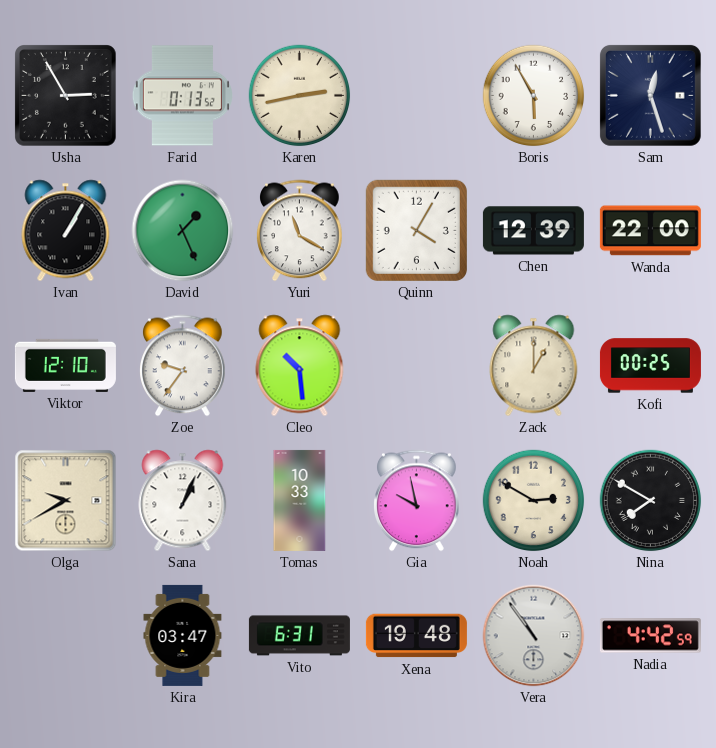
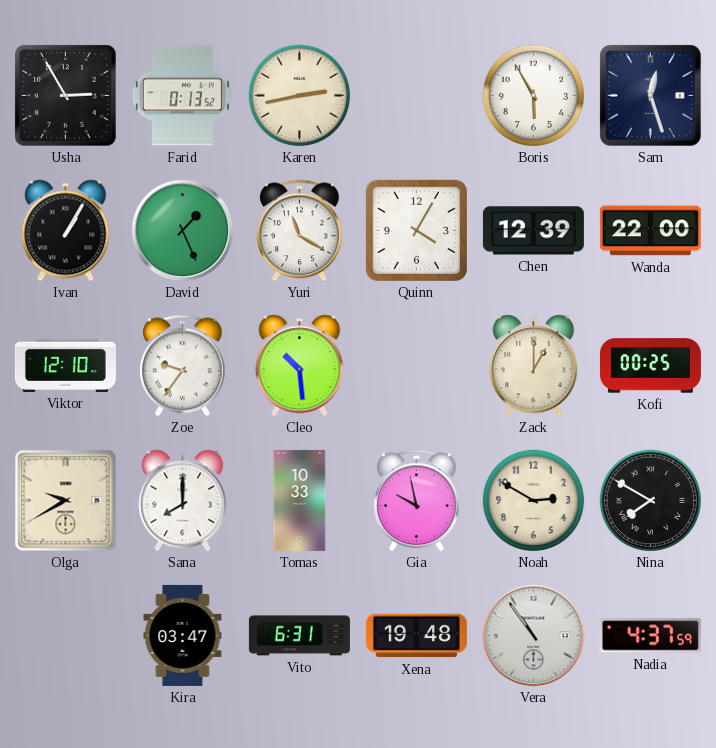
Sana: 1:04 -> 8:00 (183, 501)
Nadia: 4:42 -> 4:37 (650, 636)
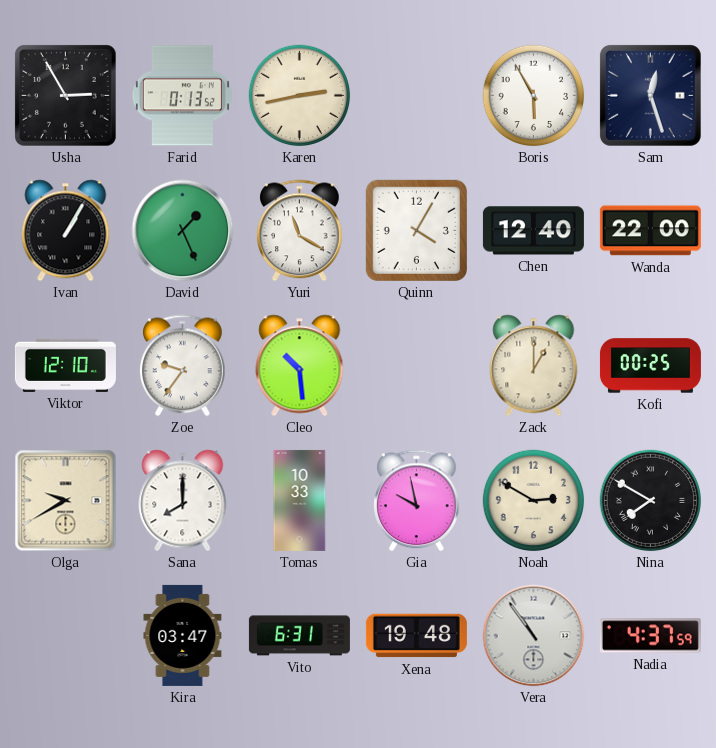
Chen: 12:39 -> 12:40 (533, 231)
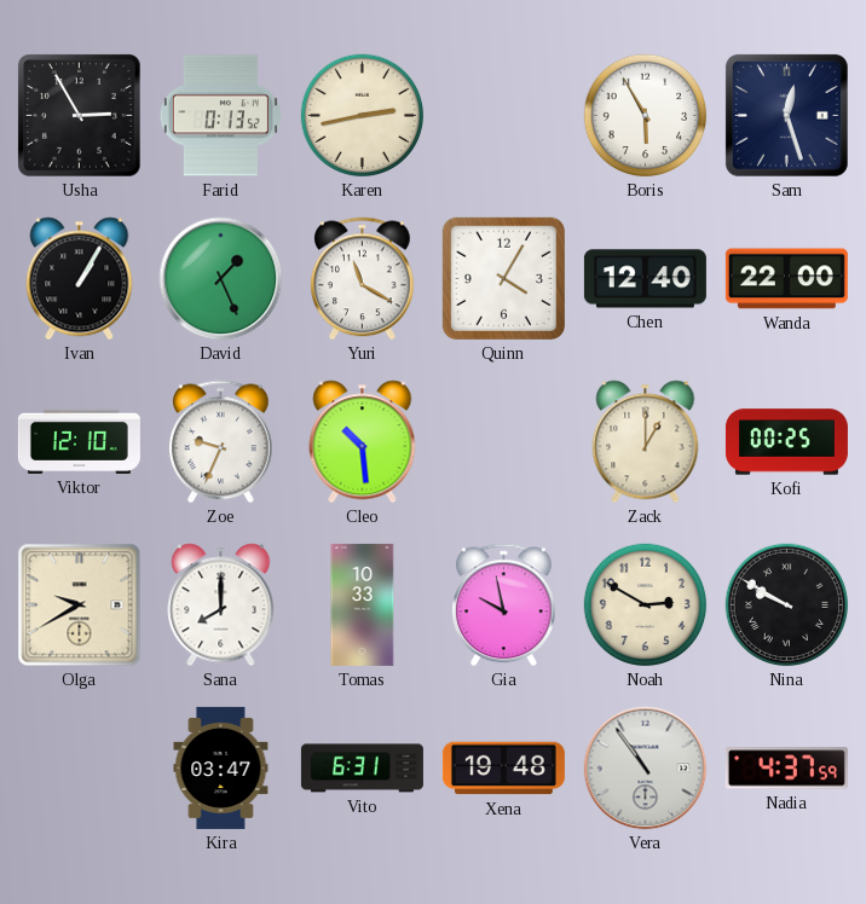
Zoe: 9:36 -> 9:34 (221, 442)
Nina: 7:50 -> 9:50 (787, 605)
